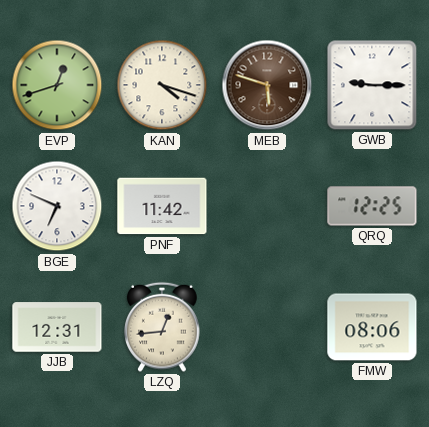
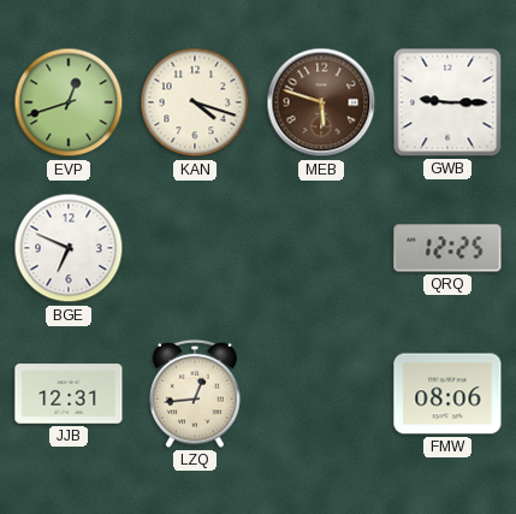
PNF: 11:42 -> none (162, 206)
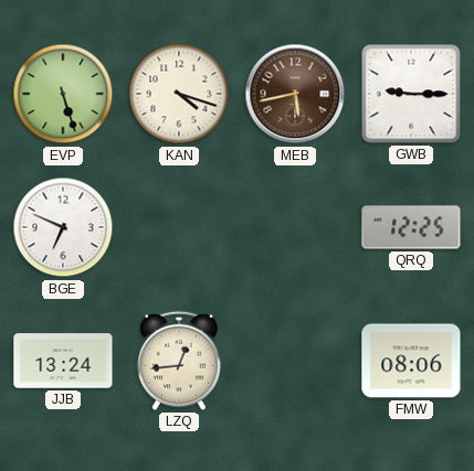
EVP: 12:42 -> 5:27 (63, 94)
MEB: 5:48 -> 5:43 (295, 94)
JJB: 12:31 -> 13:24 (63, 361)
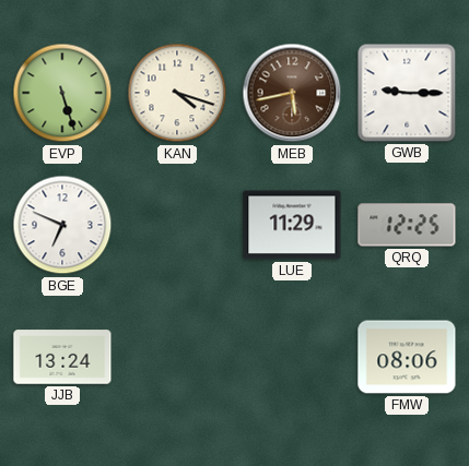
LUE: none -> 11:29 (292, 225)
LZQ: 12:44 -> none (179, 361)
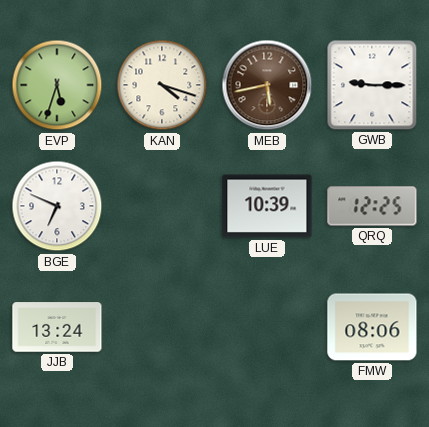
EVP: 5:27 -> 5:33 (57, 85)
LUE: 11:29 -> 10:39 (267, 206)
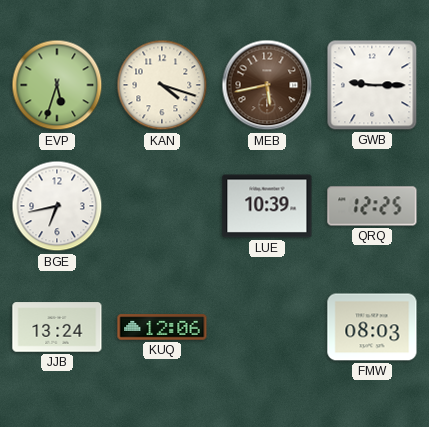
BGE: 6:49 -> 6:43 (57, 206)
KUQ: none -> 12:06 (162, 327)
FMW: 08:06 -> 08:03 (372, 327)
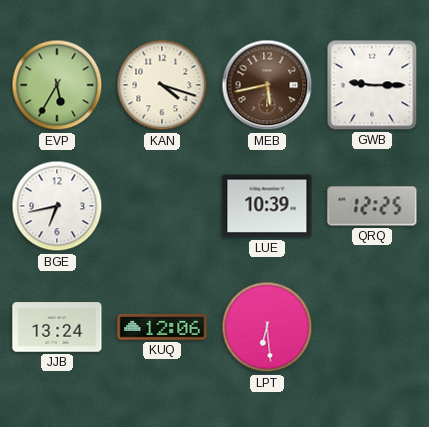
EVP: 5:33 -> 5:35 (57, 85)
LPT: none -> 6:29 (267, 327)
FMW: 08:03 -> none (372, 327)
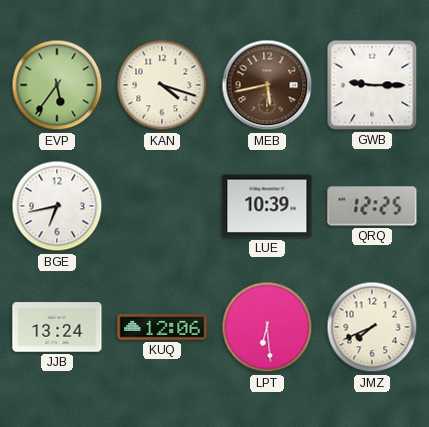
EVP: 5:35 -> 5:36 (57, 85)
JMZ: none -> 7:41 (372, 327)
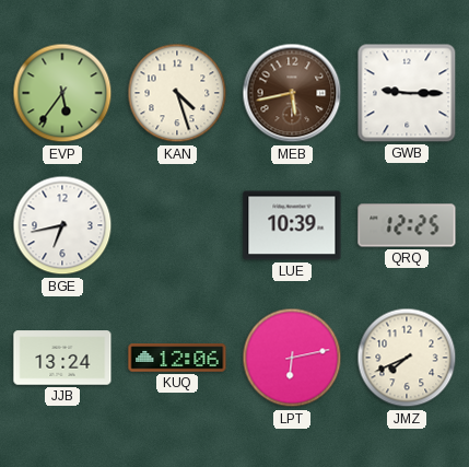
KAN: 4:18 -> 4:27 (177, 93)
LPT: 6:29 -> 6:13 (292, 358)
